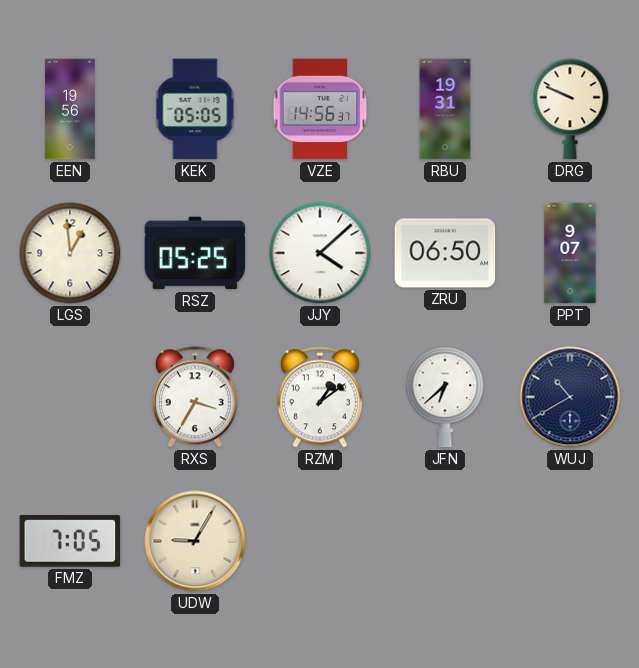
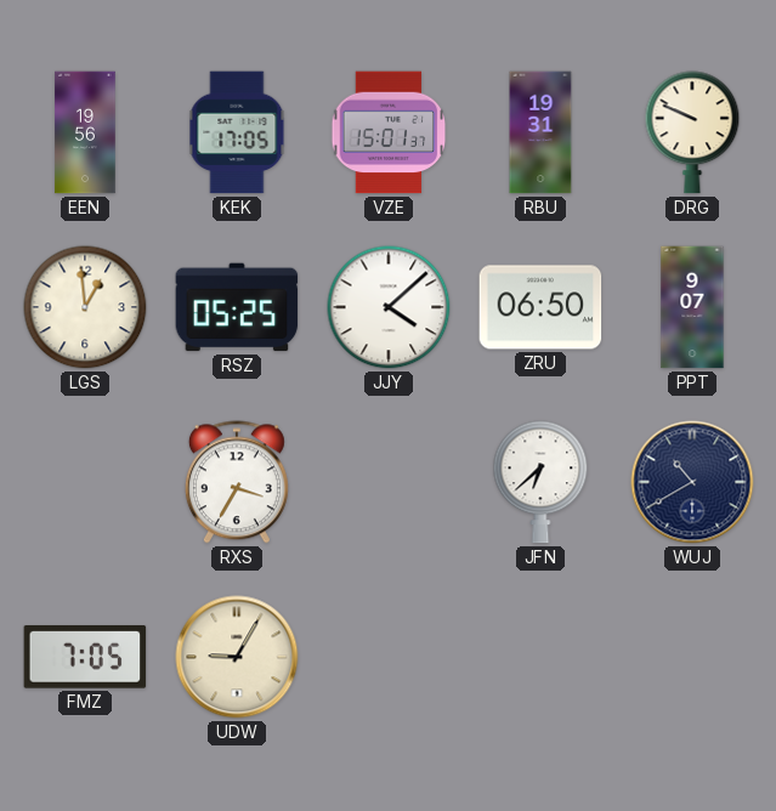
KEK: 05:05 -> 17:05 (237, 132)
VZE: 14:56 -> 15:01 (389, 132)
RZM: 1:09 -> none (320, 397)
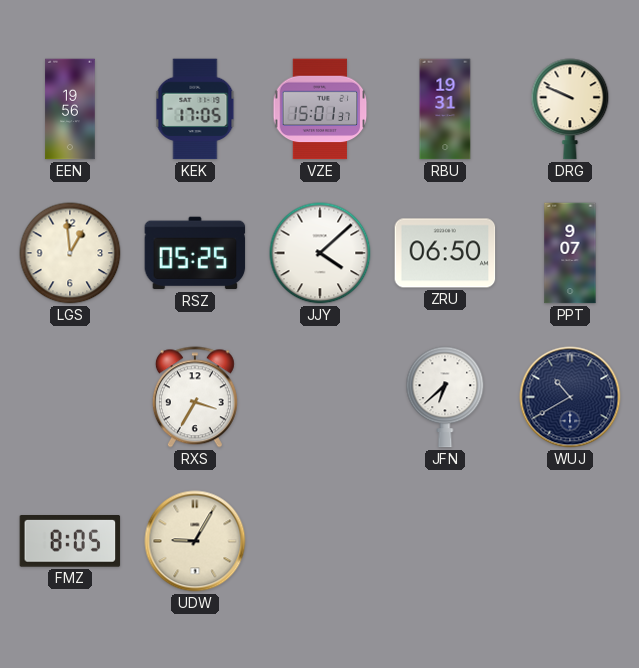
FMZ: 7:05 -> 8:05 (70, 542)
